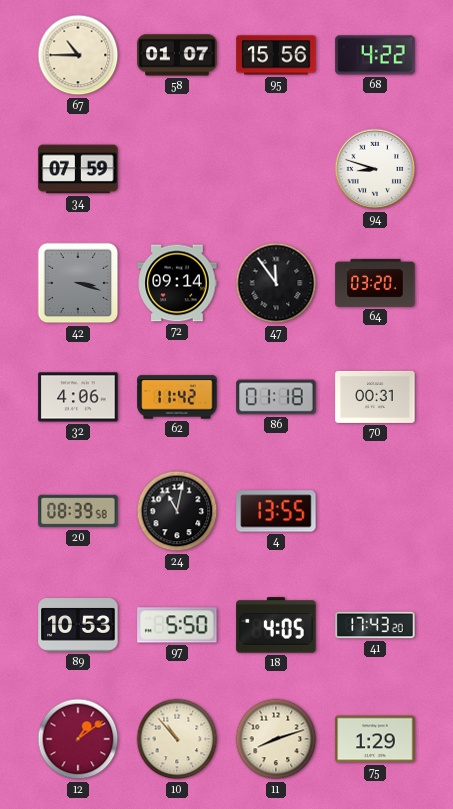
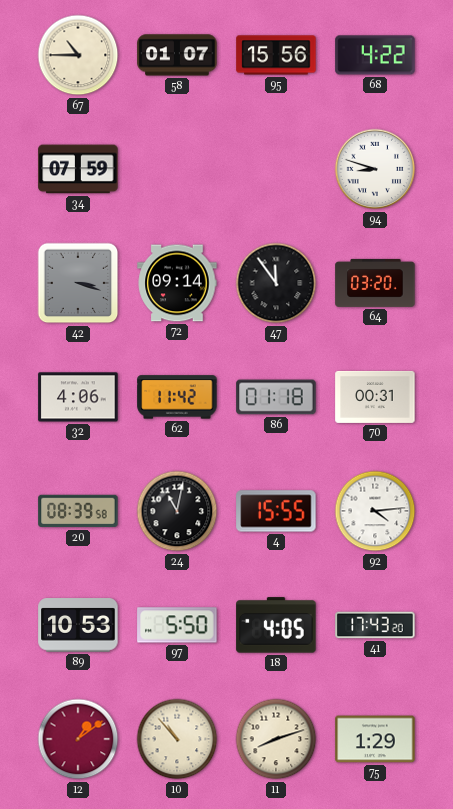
4: 13:55 -> 15:55 (276, 511)
92: none -> 4:14 (375, 511)
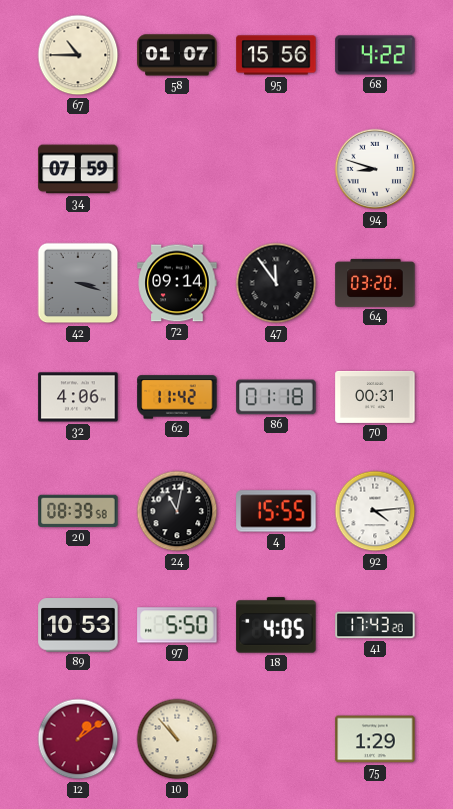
11: 8:12 -> none (276, 739)
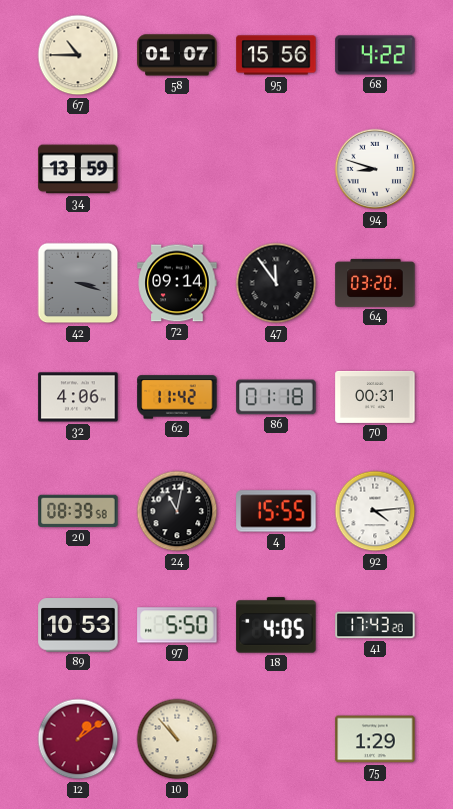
34: 07:59 -> 13:59 (78, 169)
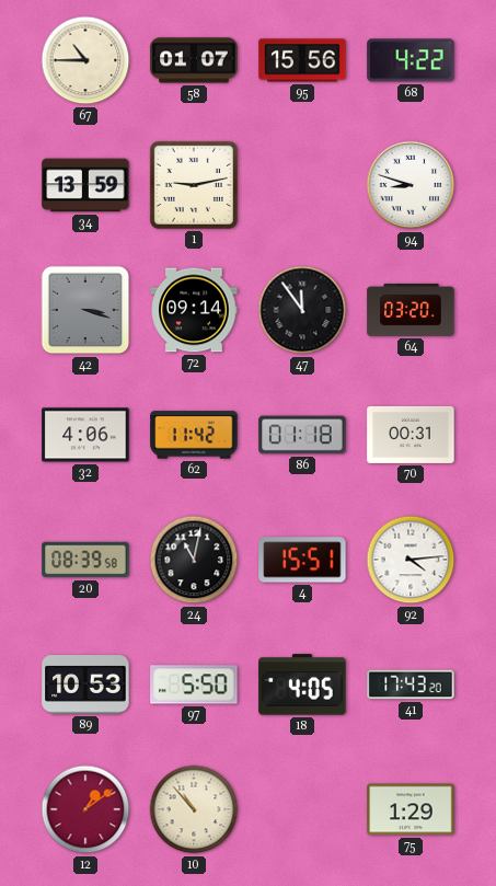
1: none -> 9:13 (194, 185)
4: 15:55 -> 15:51 (302, 560)
